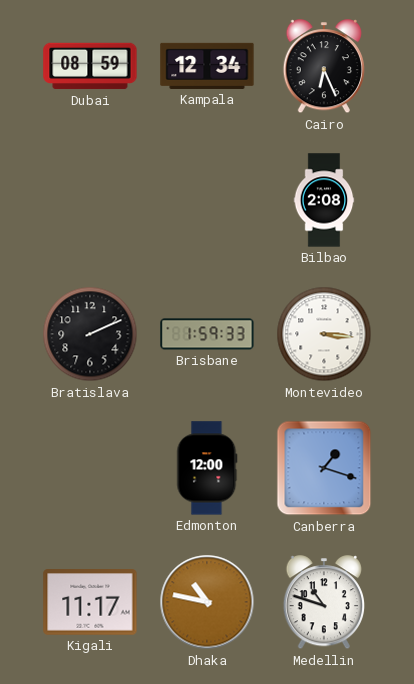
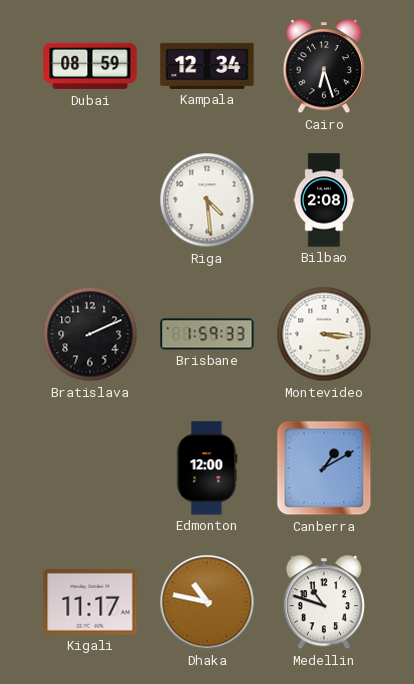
Cairo: 6:26 -> 6:27 (323, 67)
Riga: none -> 4:29 (207, 200)
Canberra: 1:18 -> 1:10 (324, 468)
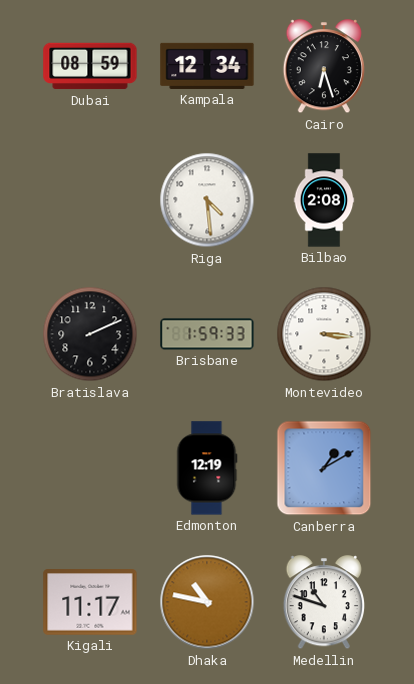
Edmonton: 12:00 -> 12:19 (207, 468)
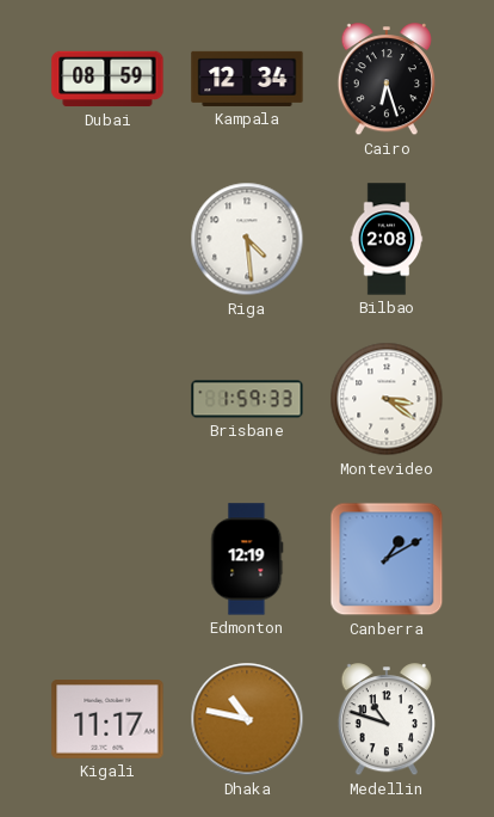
Bratislava: 2:11 -> none (90, 334)
Montevideo: 3:16 -> 3:21 (387, 399)
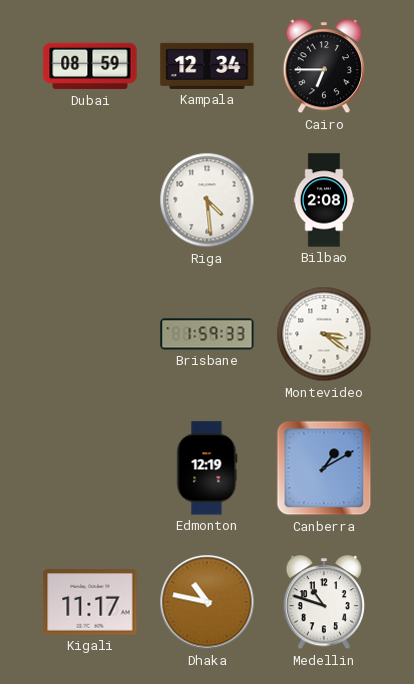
Cairo: 6:27 -> 6:45 (323, 67)
